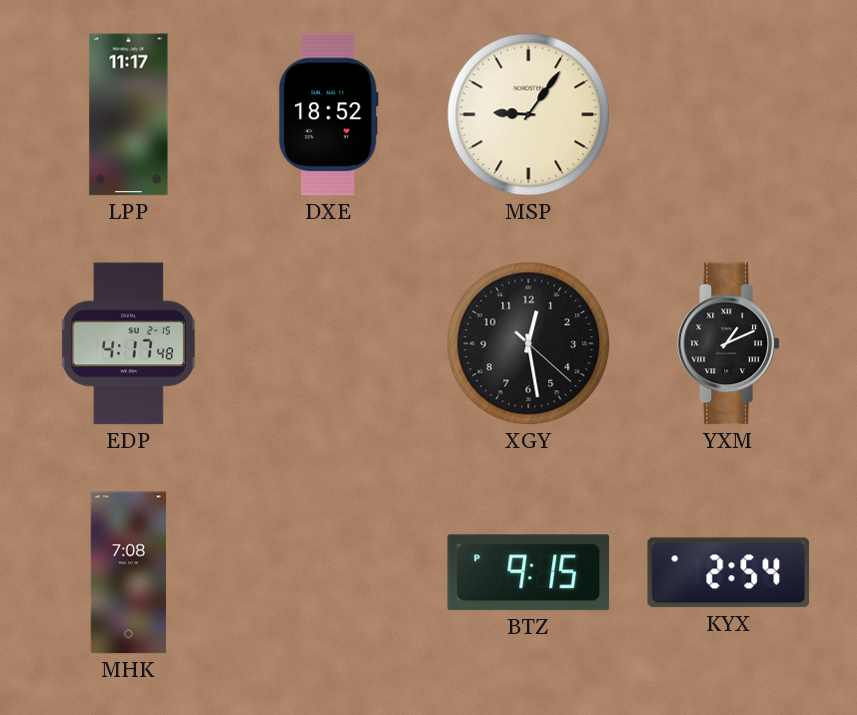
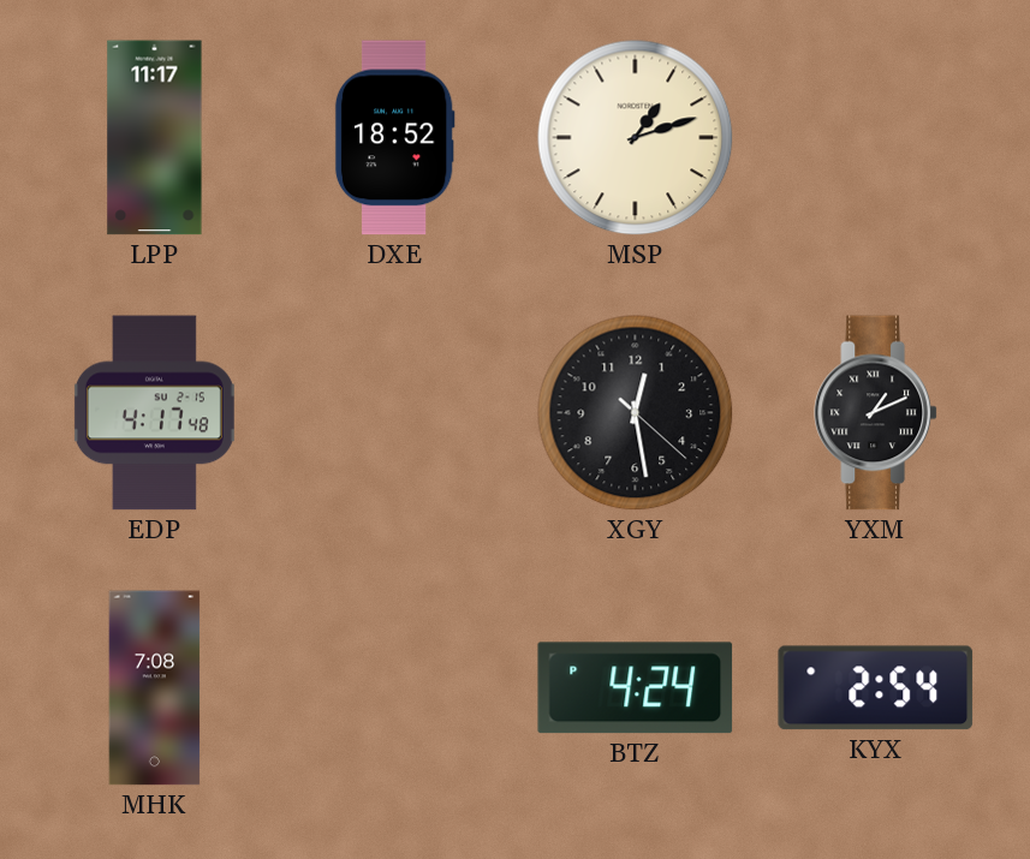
MSP: 9:06 -> 1:12 (636, 138)
BTZ: 9:15 -> 4:24 (636, 688)
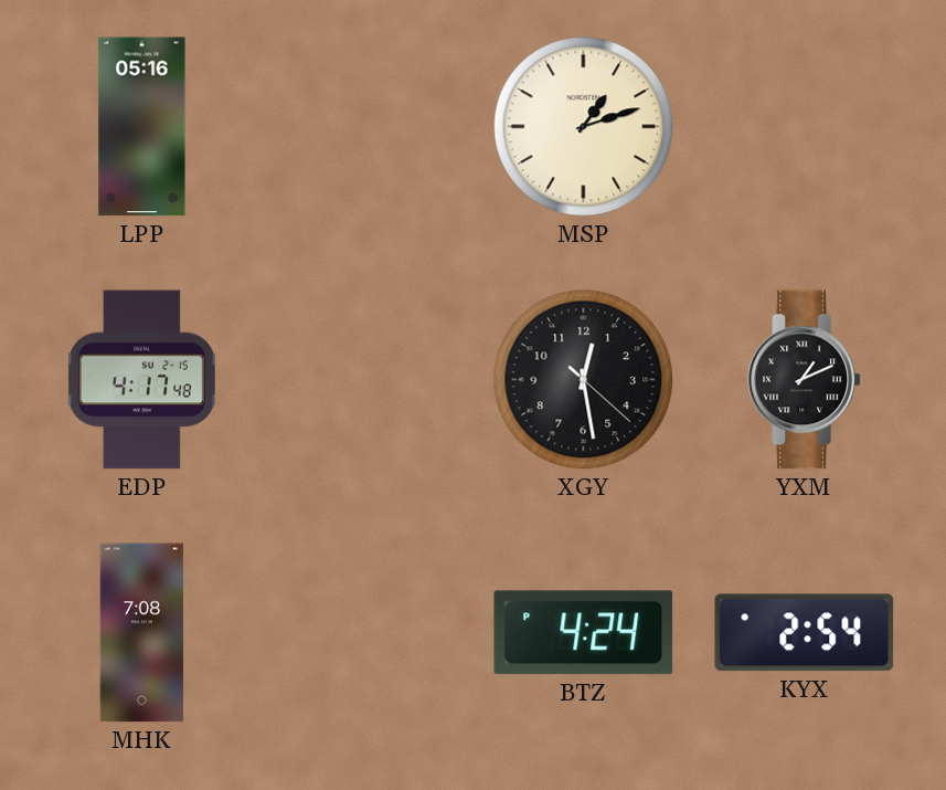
LPP: 11:17 -> 05:16 (142, 127)
DXE: 18:52 -> none (394, 138)
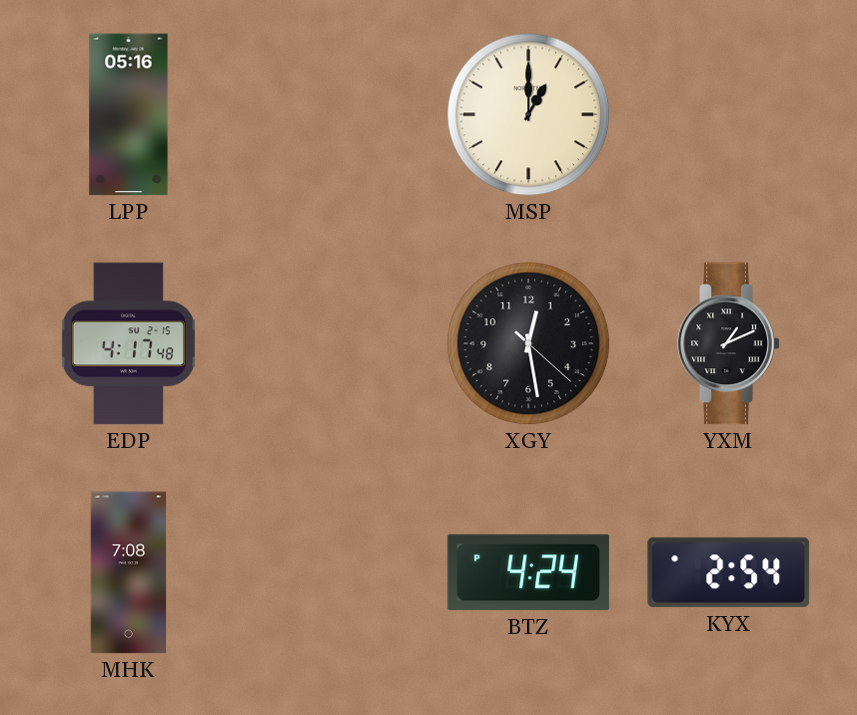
MSP: 1:12 -> 1:00 (529, 115)
